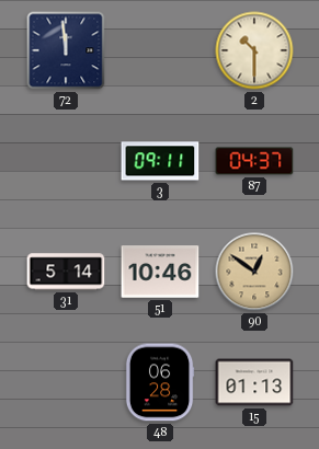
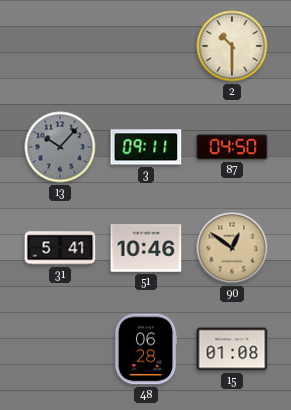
72: 11:59 -> none (66, 50)
13: none -> 10:07 (60, 147)
87: 04:37 -> 04:50 (232, 147)
31: 5:14 -> 5:41 (60, 248)
15: 01:13 -> 01:08 (232, 349)
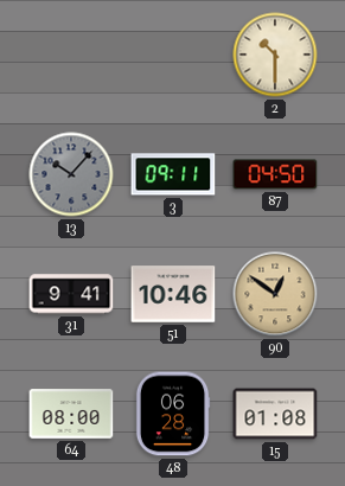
31: 5:41 -> 9:41 (71, 294)
64: none -> 08:00 (71, 414)
